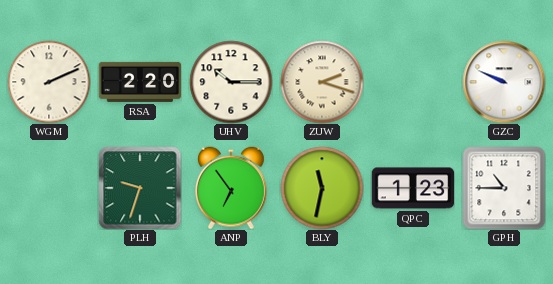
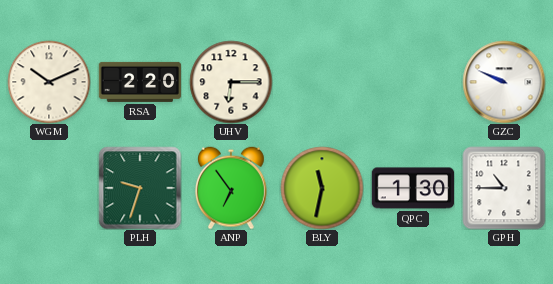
WGM: 2:11 -> 10:11 (49, 82)
UHV: 10:15 -> 6:15 (231, 82)
ZUW: 2:18 -> none (322, 82)
QPC: 1:23 -> 1:30 (413, 188)
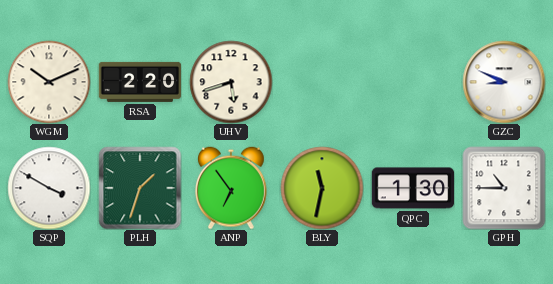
UHV: 6:15 -> 5:42 (231, 82)
GZC: 9:49 -> 8:49 (504, 82)
SQP: none -> 3:50 (49, 188)
PLH: 9:33 -> 1:33 (140, 188)
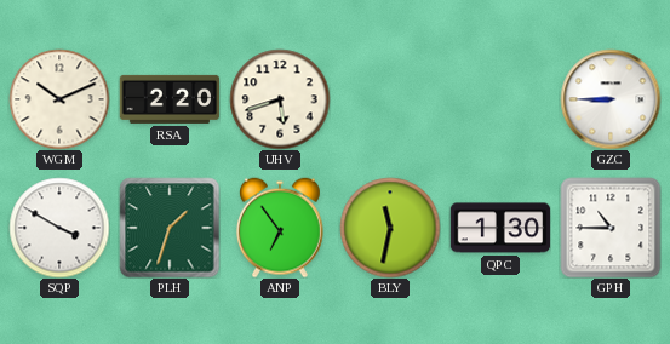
GZC: 8:49 -> 8:45 (611, 99)
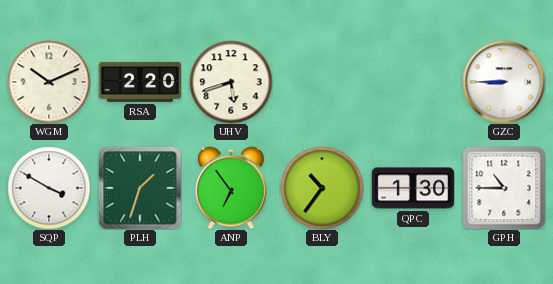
BLY: 11:32 -> 10:36 (322, 188)
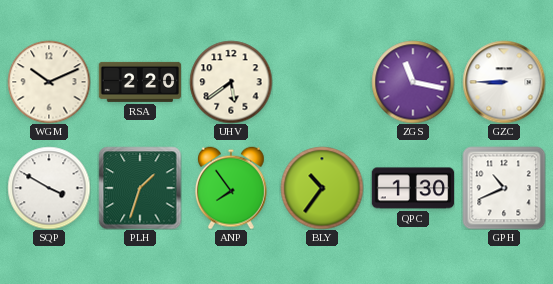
UHV: 5:42 -> 5:39 (231, 82)
ZGS: none -> 11:17 (413, 82)
ANP: 6:54 -> 7:54 (232, 188)
GPH: 10:45 -> 10:41 (504, 188)
